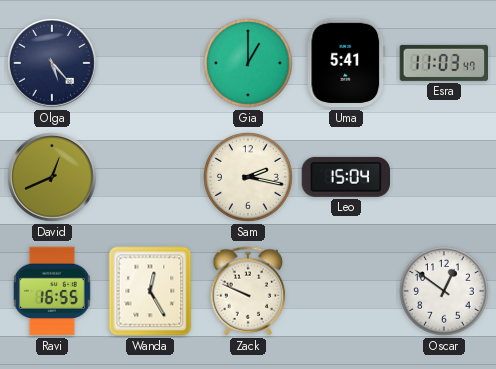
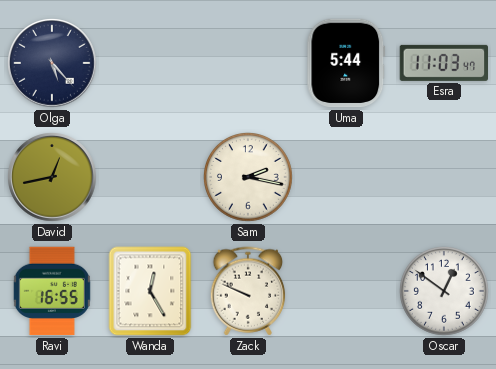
Gia: 1:00 -> none (249, 64)
Uma: 5:41 -> 5:44 (346, 63)
David: 12:41 -> 12:43 (53, 178)
Leo: 15:04 -> none (345, 177)
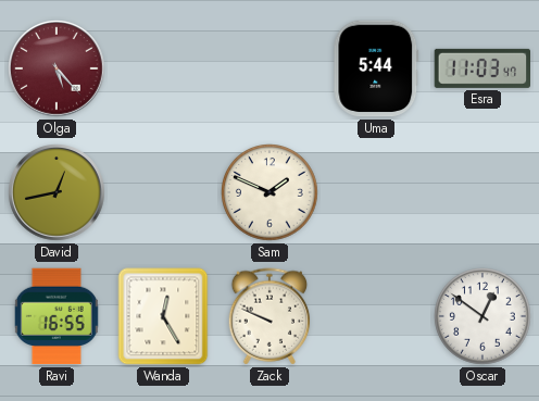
Olga dial: navy -> burgundy (58, 70)
Sam: 2:17 -> 1:49 (271, 193)
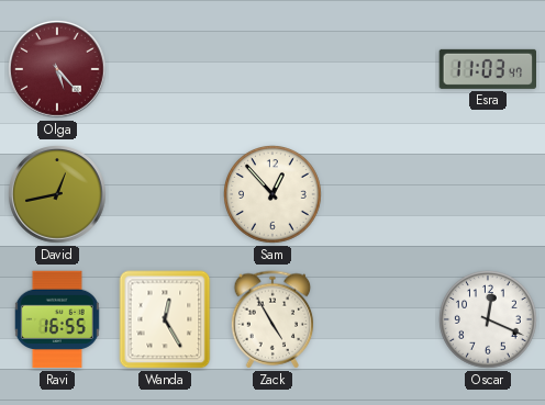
Uma: 5:44 -> none (376, 68)
Sam: 1:49 -> 12:53 (274, 195)
Zack: 9:49 -> 4:55 (272, 319)
Oscar: 12:51 -> 12:19 (489, 320)
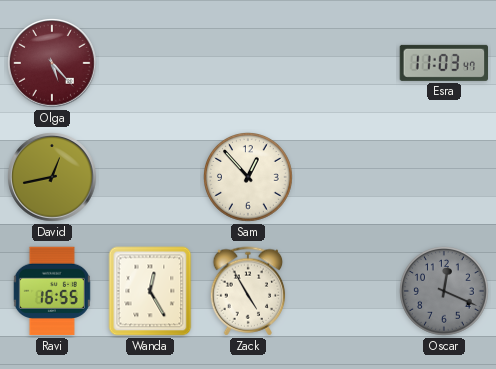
Oscar dial: white -> grey (445, 292)
